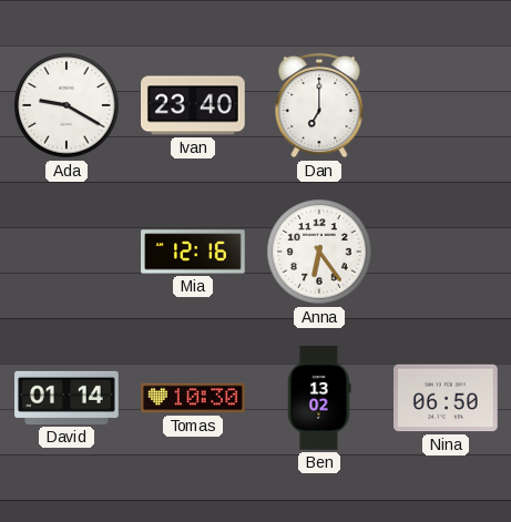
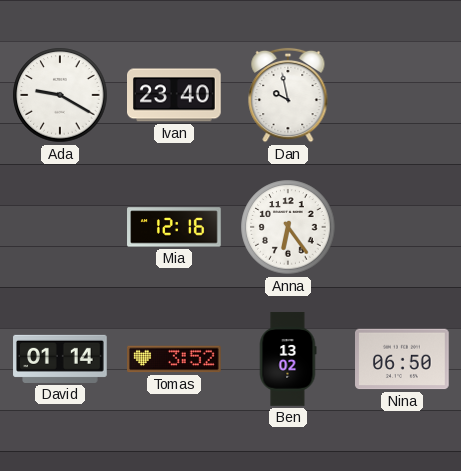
Dan: 7:00 -> 9:58 (288, 95)
Tomas: 10:30 -> 3:52 (175, 359)
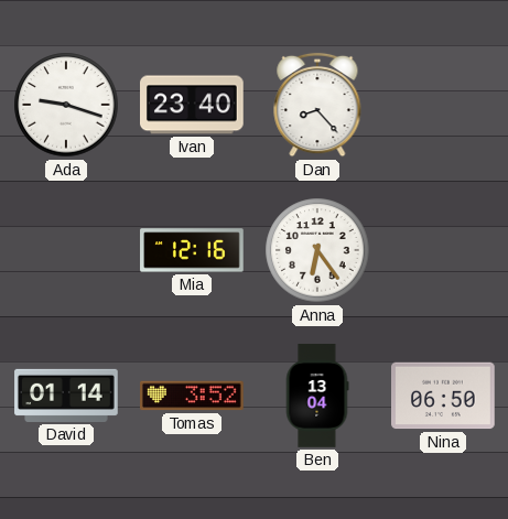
Ada: 9:20 -> 9:18 (66, 105)
Dan: 9:58 -> 8:23 (317, 105)
Ben: 13:02 -> 13:04 (317, 396)
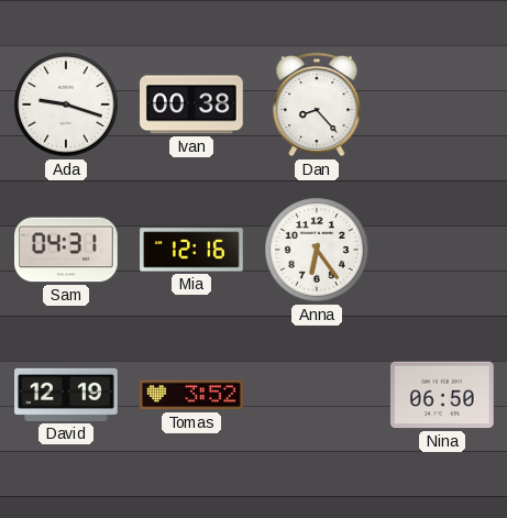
Ivan: 23:40 -> 00:38 (192, 104)
Sam: none -> 04:31 (67, 250)
David: 01:14 -> 12:19 (66, 395)
Ben: 13:04 -> none (317, 396)
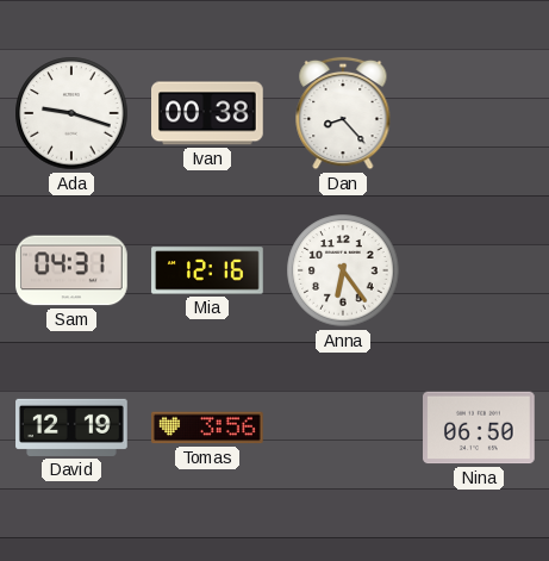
Tomas: 3:52 -> 3:56 (208, 428)
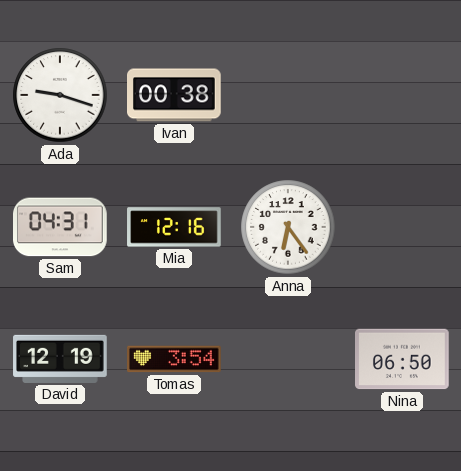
Dan: 8:23 -> none (343, 113)
Tomas: 3:56 -> 3:54 (175, 359)
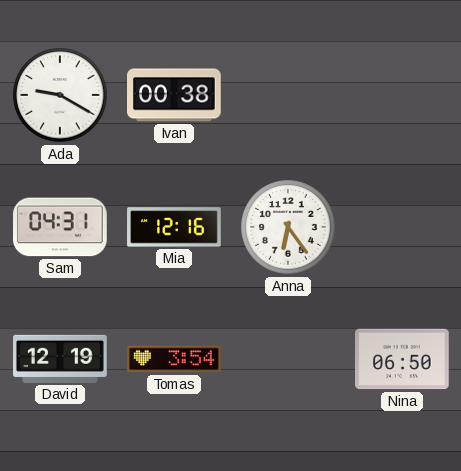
Ada: 9:18 -> 9:20 (60, 95)
